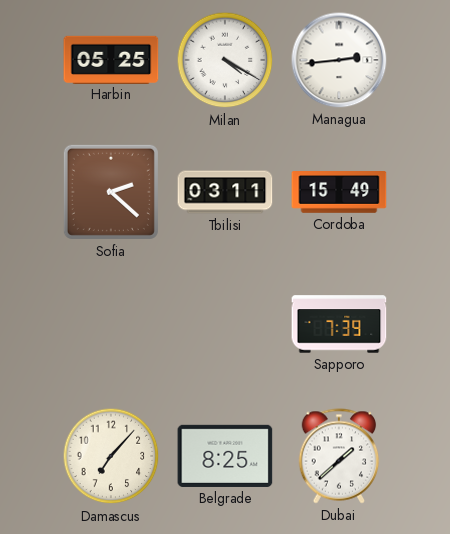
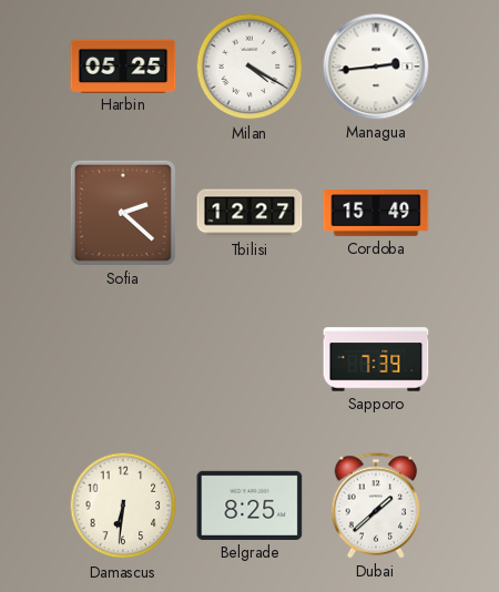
Tbilisi: 03:11 -> 12:27 (249, 213)
Damascus: 7:07 -> 6:31 (123, 506)
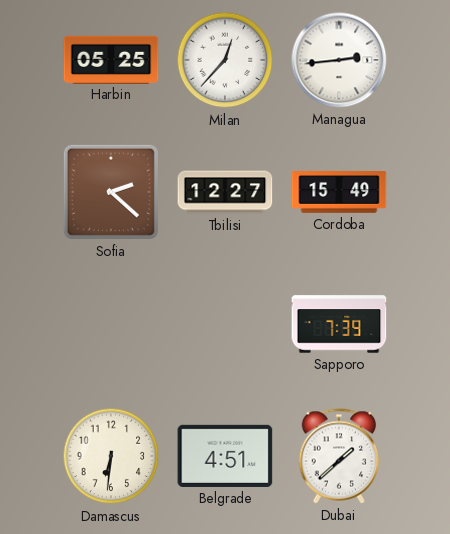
Milan: 4:20 -> 12:37 (225, 60)
Belgrade: 8:25 -> 4:51 (225, 456)
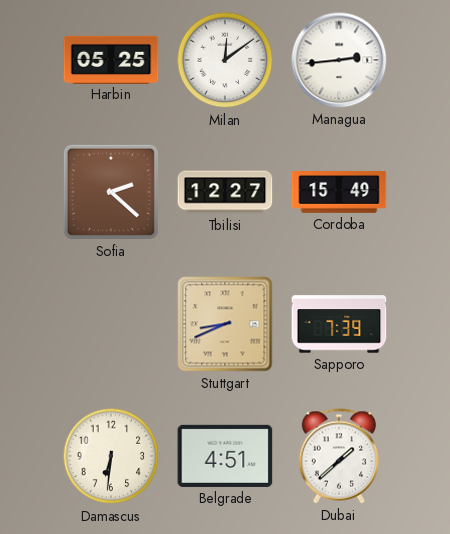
Milan: 12:37 -> 12:09 (225, 60)
Stuttgart: none -> 8:41 (225, 324)
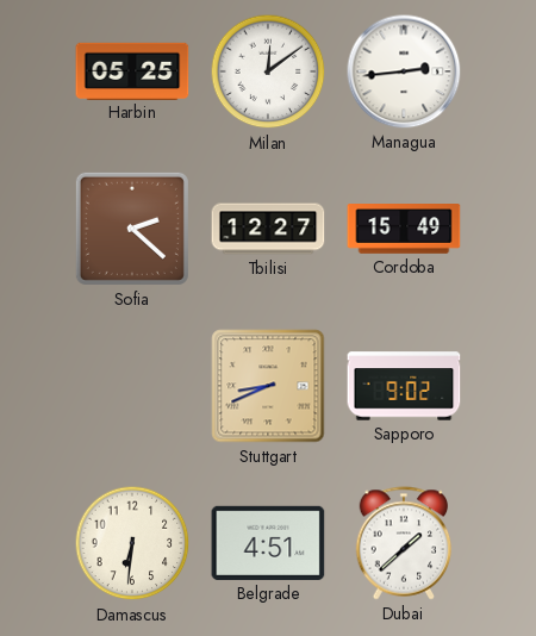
Sapporo: 7:39 -> 9:02 (404, 386)
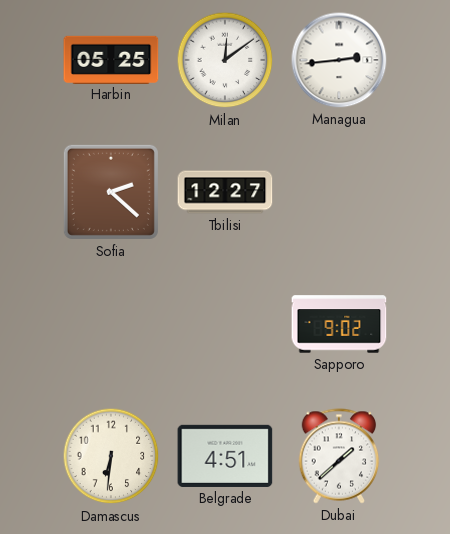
Cordoba: 15:49 -> none (404, 230)
Stuttgart: 8:41 -> none (268, 386)
